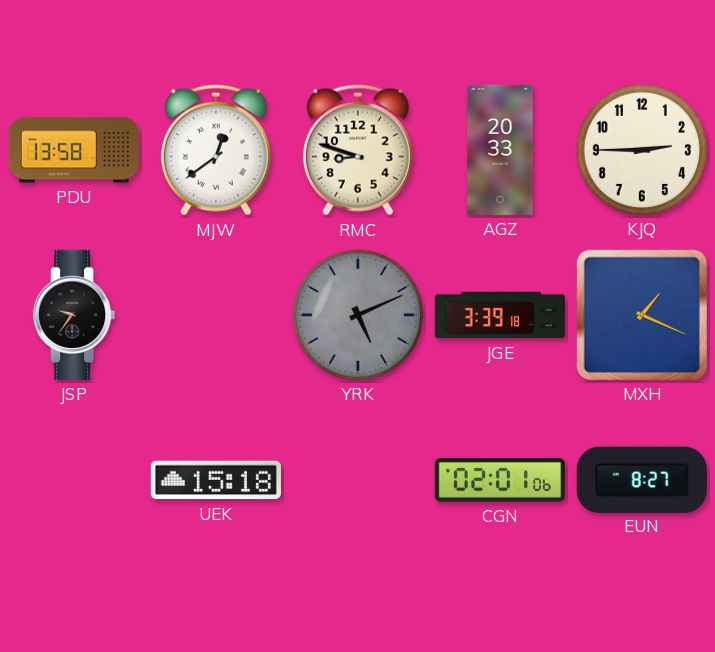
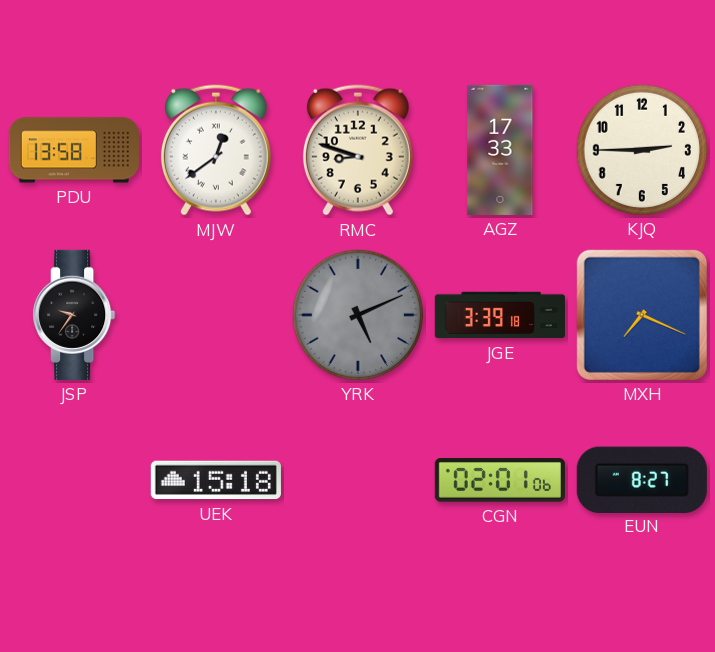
AGZ: 20:33 -> 17:33 (500, 150)
MXH: 1:19 -> 7:19 (642, 315)
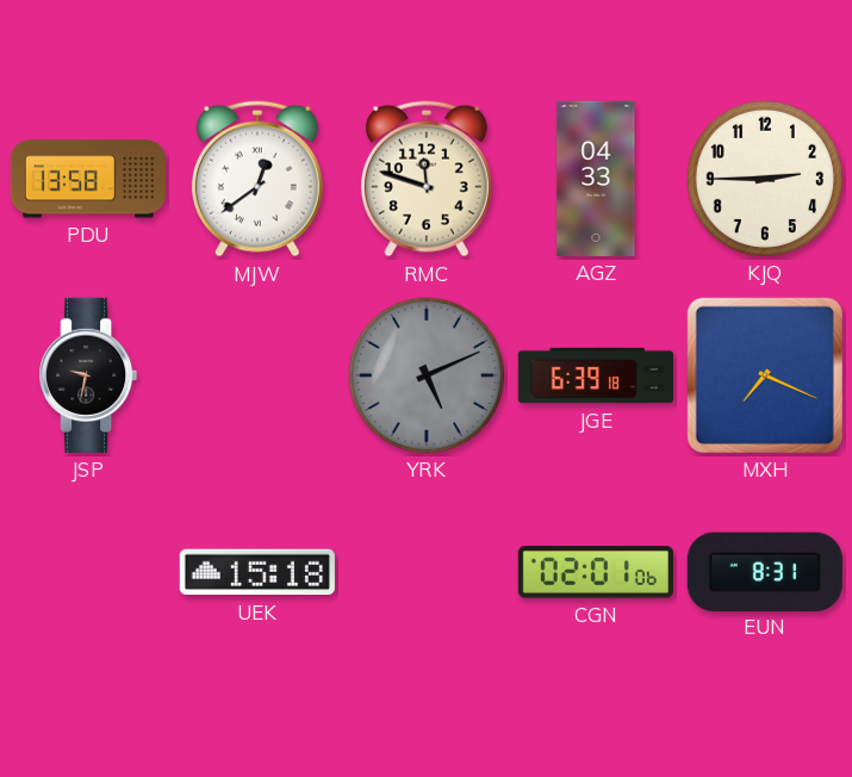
RMC: 8:48 -> 11:48 (427, 179)
AGZ: 17:33 -> 04:33 (596, 179)
JSP: 9:36 -> 9:32 (88, 375)
JGE: 3:39 -> 6:39 (596, 375)
EUN: 8:27 -> 8:31 (765, 571)
